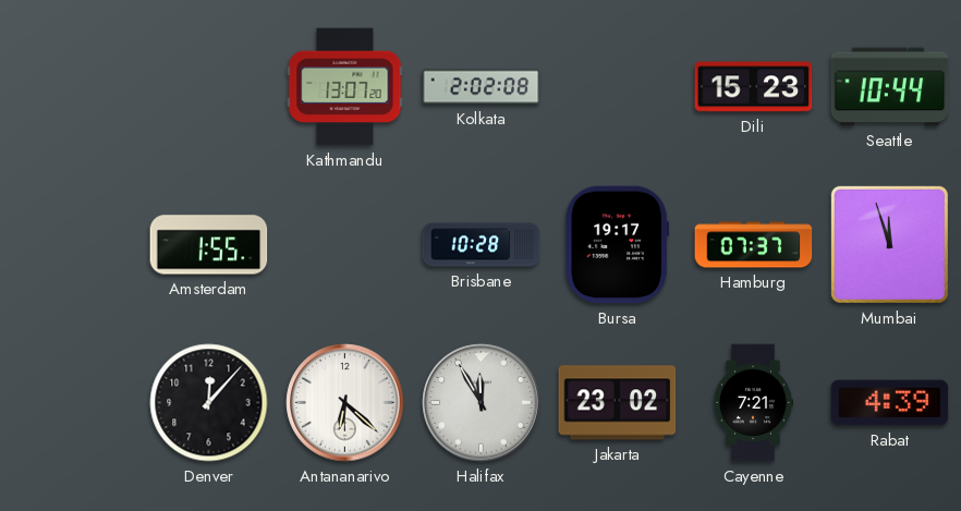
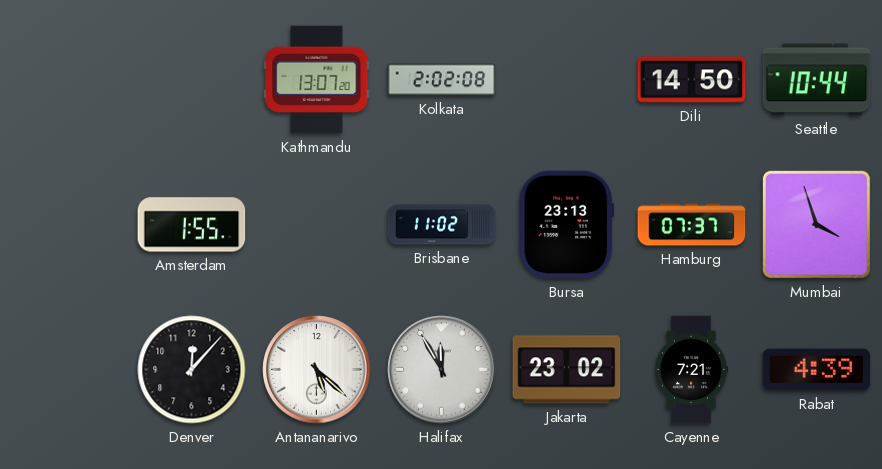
Dili: 15:23 -> 14:50 (692, 80)
Brisbane: 10:28 -> 11:02 (442, 225)
Bursa: 19:17 -> 23:13 (566, 225)
Mumbai: 11:57 -> 3:57 (816, 224)
Antananarivo: 6:22 -> 5:22 (317, 370)
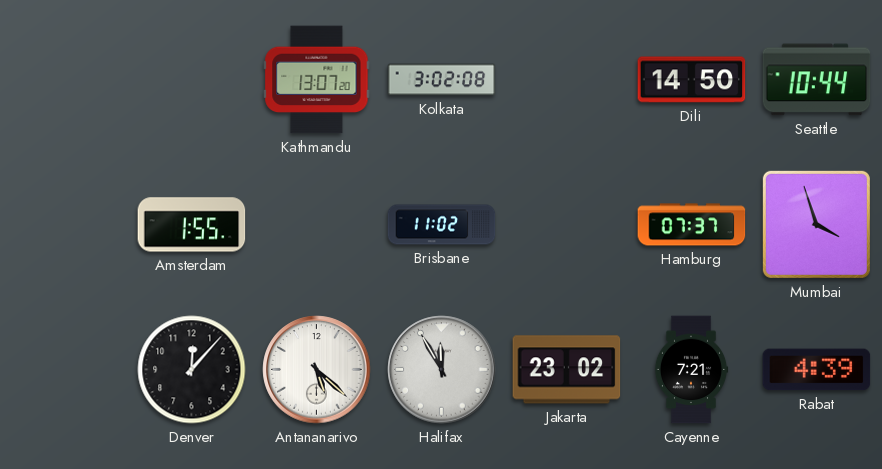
Kolkata: 2:02 -> 3:02 (442, 80)
Bursa: 23:13 -> none (566, 225)
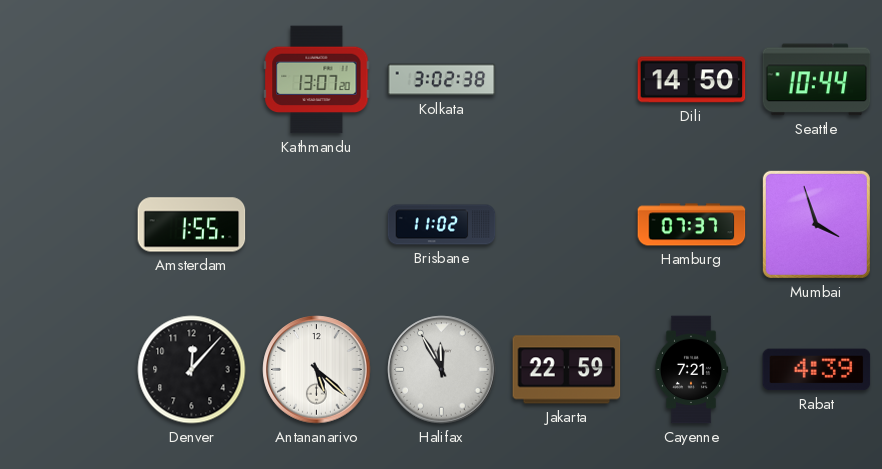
Kolkata: 3:02:08 -> 3:02:38 (442, 80)
Jakarta: 23:02 -> 22:59 (567, 370)
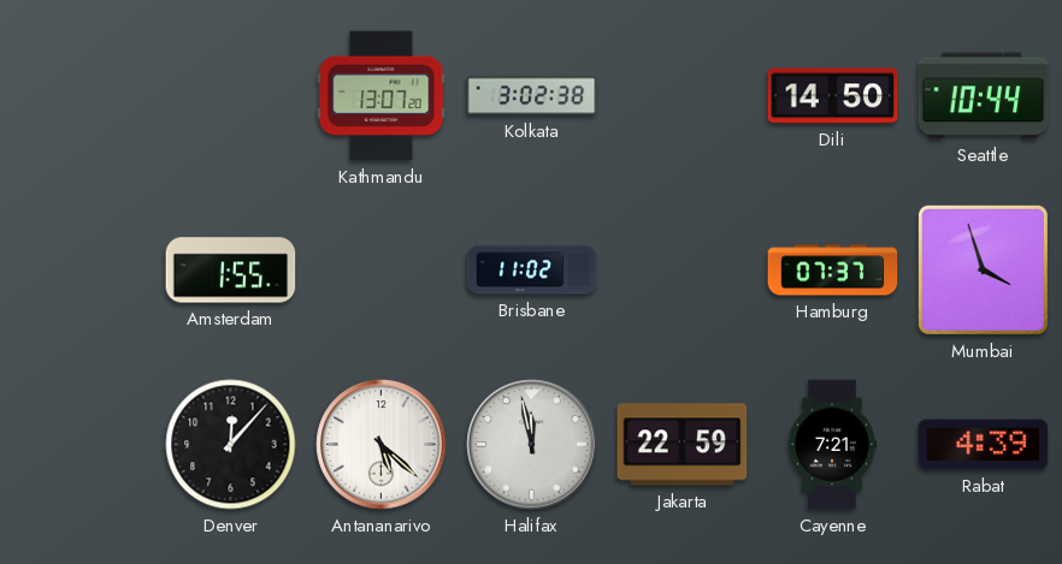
Halifax: 11:55 -> 11:58 (532, 445)
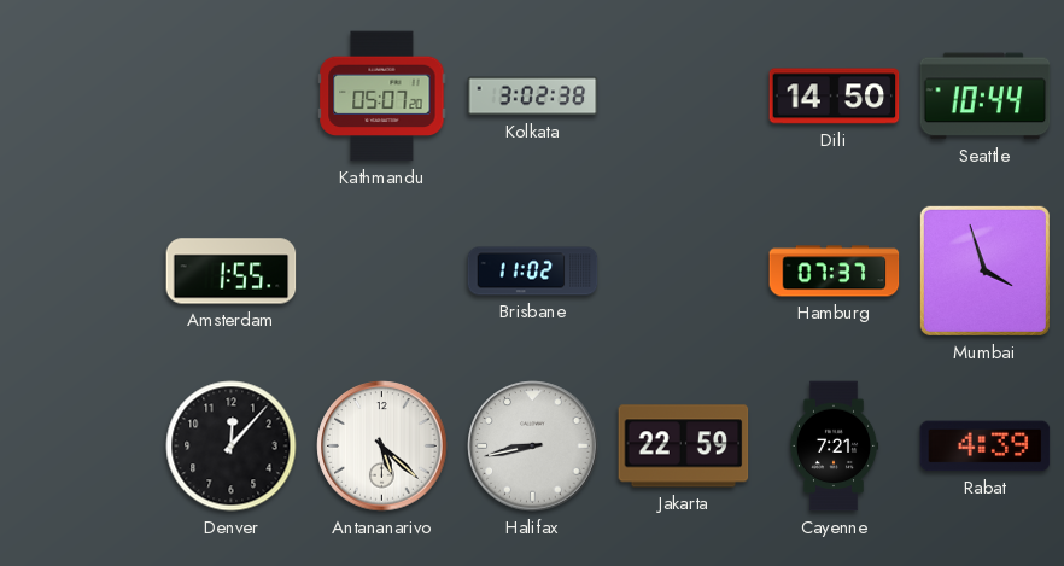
Kathmandu: 13:07 -> 05:07 (382, 97)
Halifax: 11:58 -> 8:43 (533, 447)
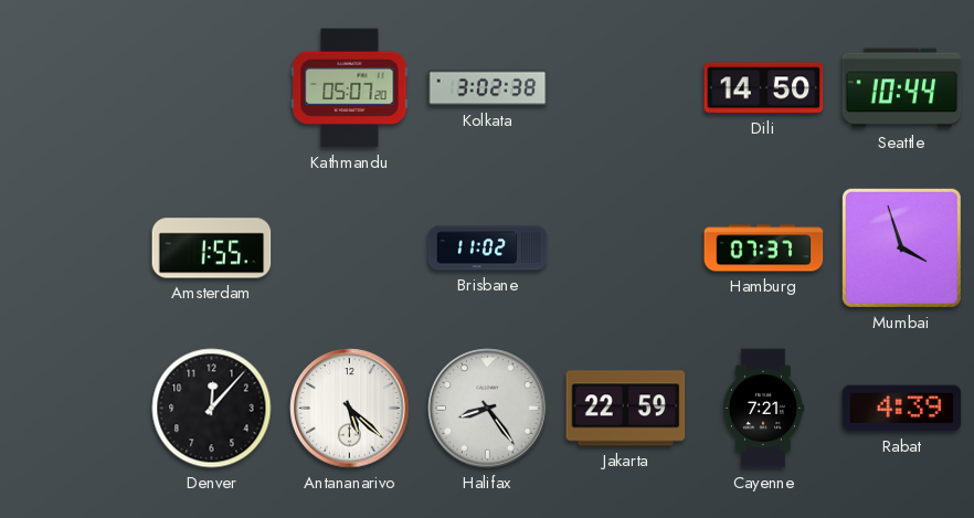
Halifax: 8:43 -> 8:24 (488, 409)
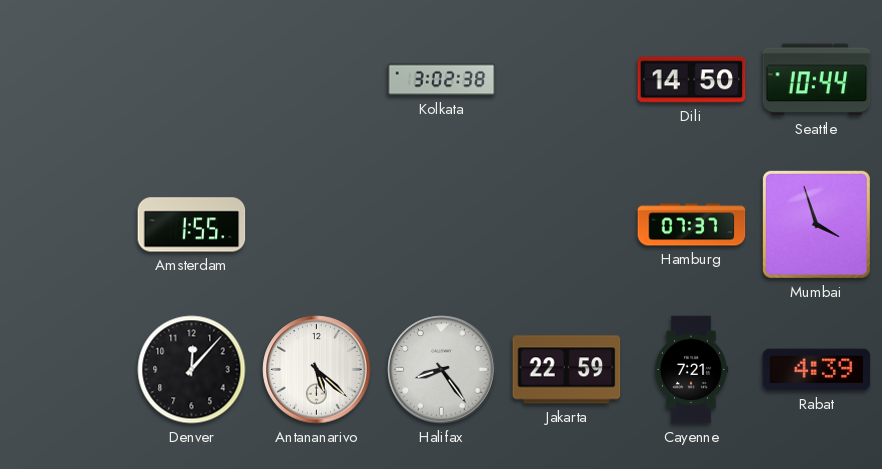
Kathmandu: 05:07 -> none (350, 88)
Brisbane: 11:02 -> none (488, 249)
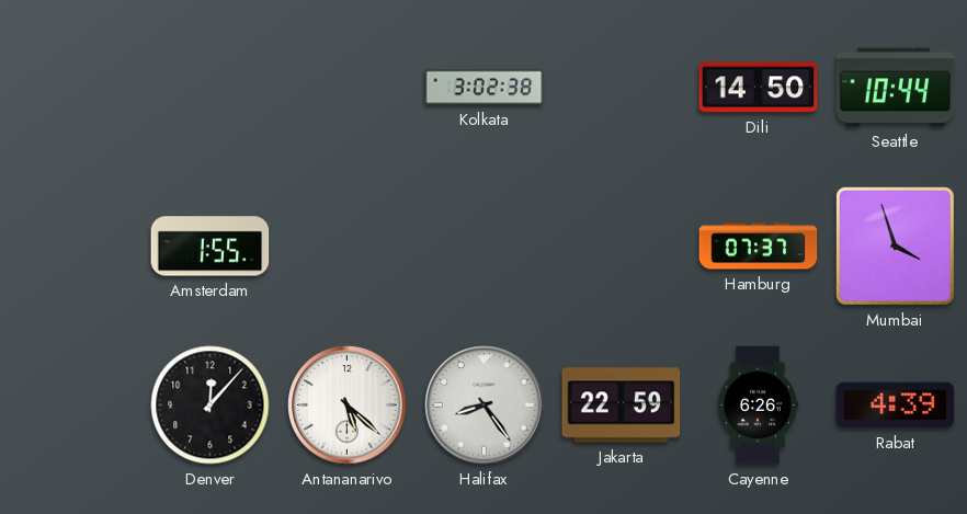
Cayenne: 7:21 -> 6:26 (758, 406)
